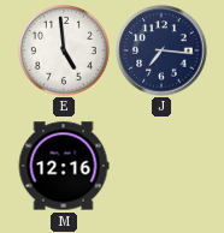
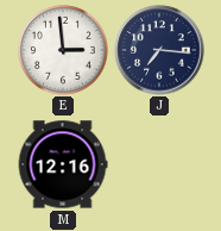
E: 4:59 -> 2:59 (63, 50)
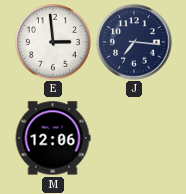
M: 12:16 -> 12:06 (53, 138)
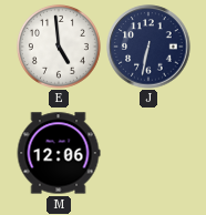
E: 2:59 -> 4:59 (59, 47)
J: 7:16 -> 6:32 (148, 47)
